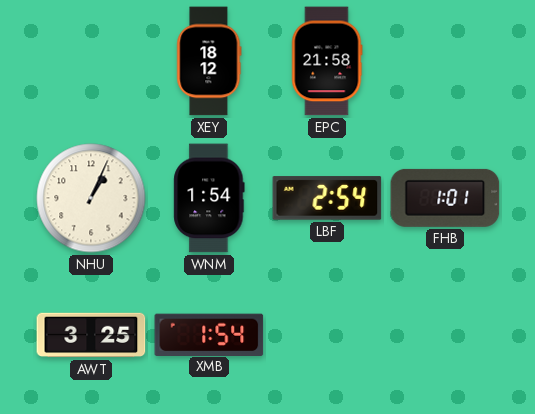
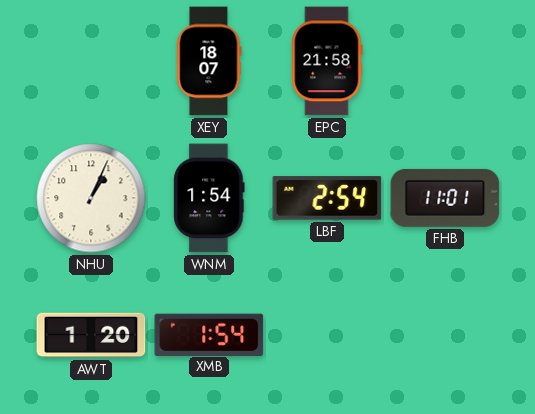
XEY: 18:12 -> 18:07 (209, 61)
FHB: 1:01 -> 11:01 (445, 198)
AWT: 3:25 -> 1:20 (91, 335)
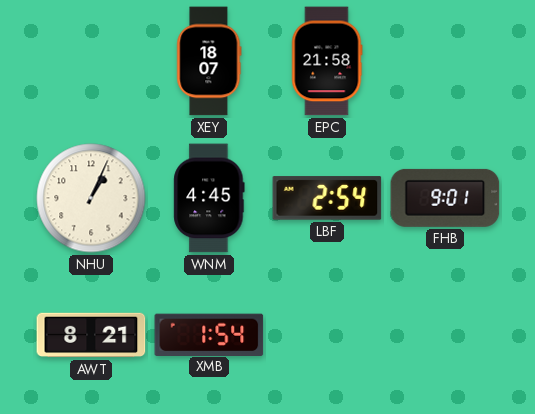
WNM: 1:54 -> 4:45 (209, 198)
FHB: 11:01 -> 9:01 (445, 198)
AWT: 1:20 -> 8:21 (91, 335)
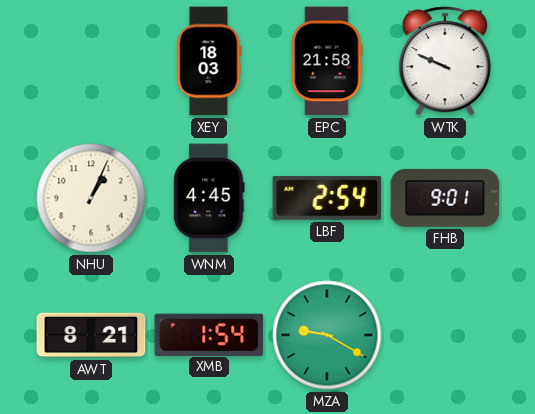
XEY: 18:07 -> 18:03 (209, 61)
WTK: none -> 9:49 (445, 61)
MZA: none -> 9:20 (327, 335)
